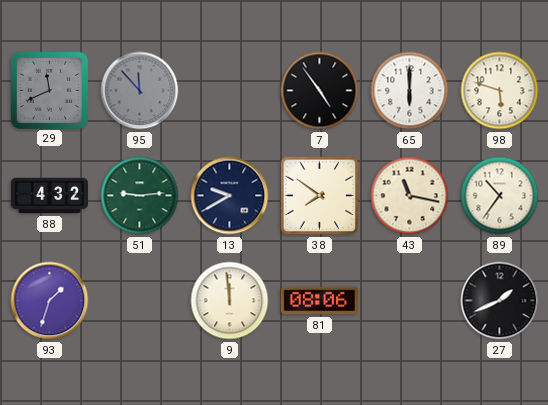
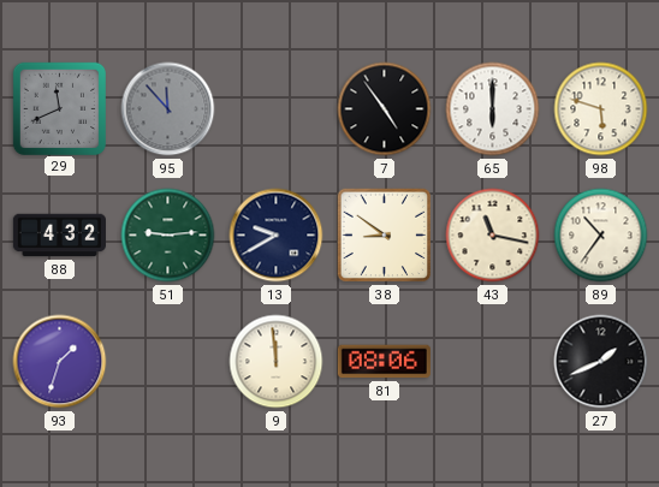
38: 7:51 -> 8:51 (385, 236)
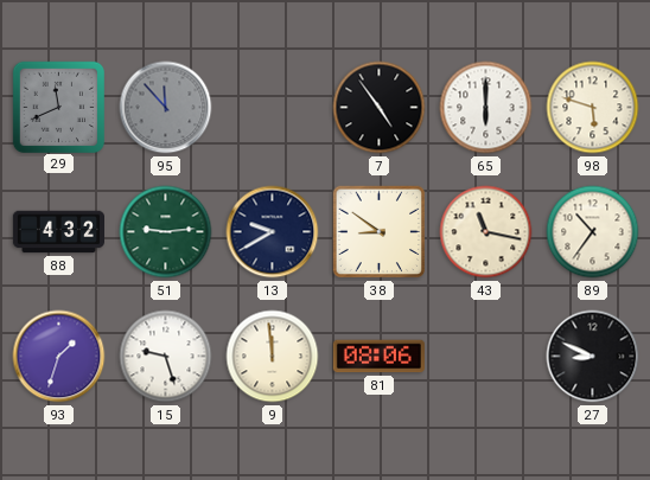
15: none -> 9:27 (166, 357)
27: 1:41 -> 8:49 (593, 357)
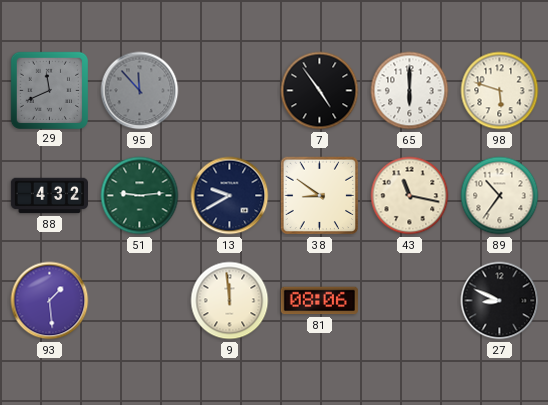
93: 1:33 -> 1:29 (50, 301)
15: 9:27 -> none (166, 357)
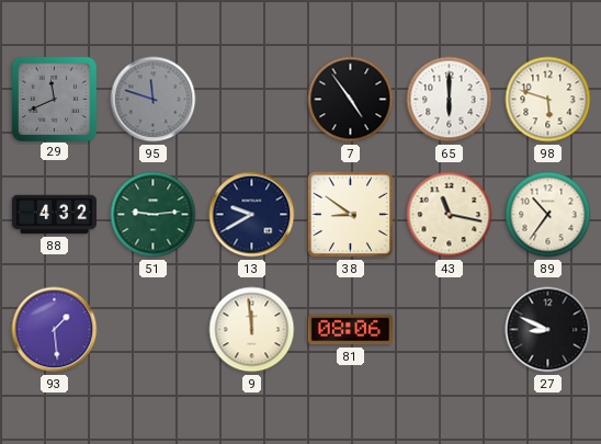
95: 11:53 -> 11:48 (154, 100)
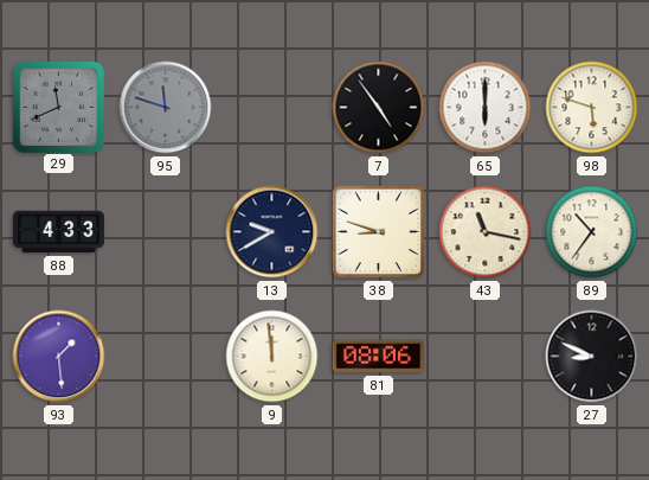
88: 4:32 -> 4:33 (58, 232)
51: 9:14 -> none (154, 215)
38: 8:51 -> 8:48 (379, 232)
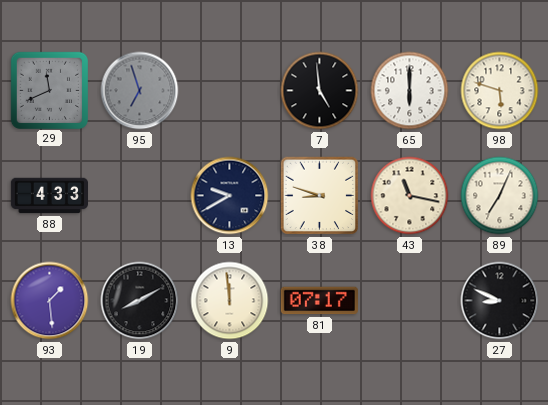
95: 11:48 -> 6:57 (140, 91)
7: 4:54 -> 4:59 (320, 91)
89: 10:36 -> 7:04 (500, 196)
19: none -> 8:10 (140, 301)
81: 08:06 -> 07:17 (319, 301)
